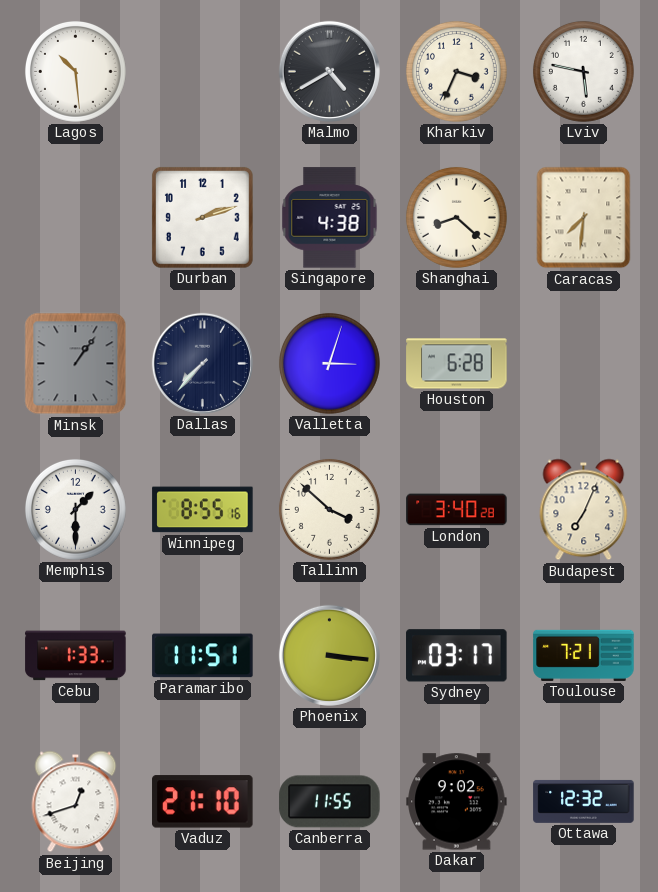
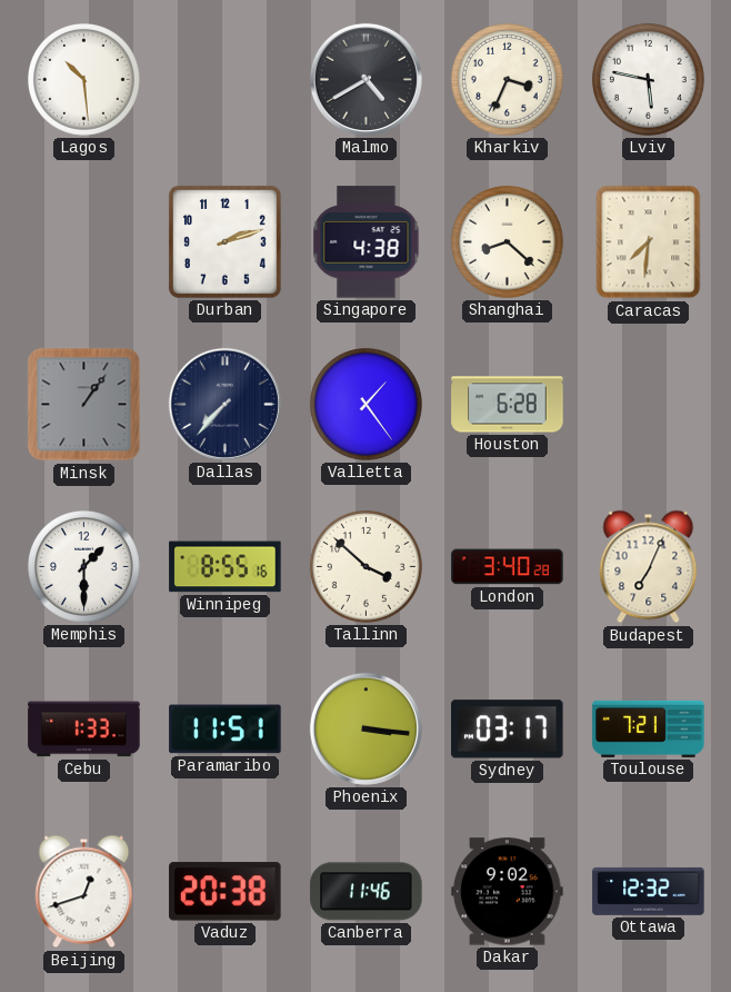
Valletta: 3:03 -> 1:24 (365, 404)
Vaduz: 21:10 -> 20:38 (226, 892)
Canberra: 11:55 -> 11:46 (367, 892)
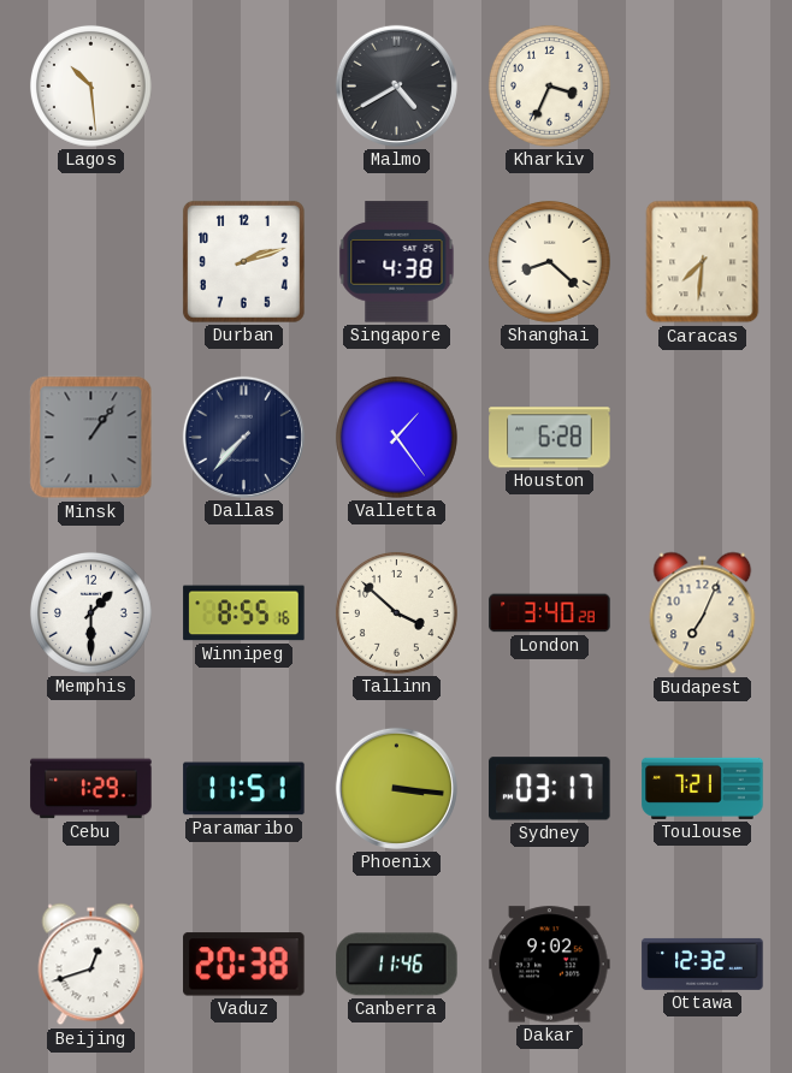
Lviv: 5:47 -> none (648, 79)
Cebu: 1:33 -> 1:29 (91, 789)
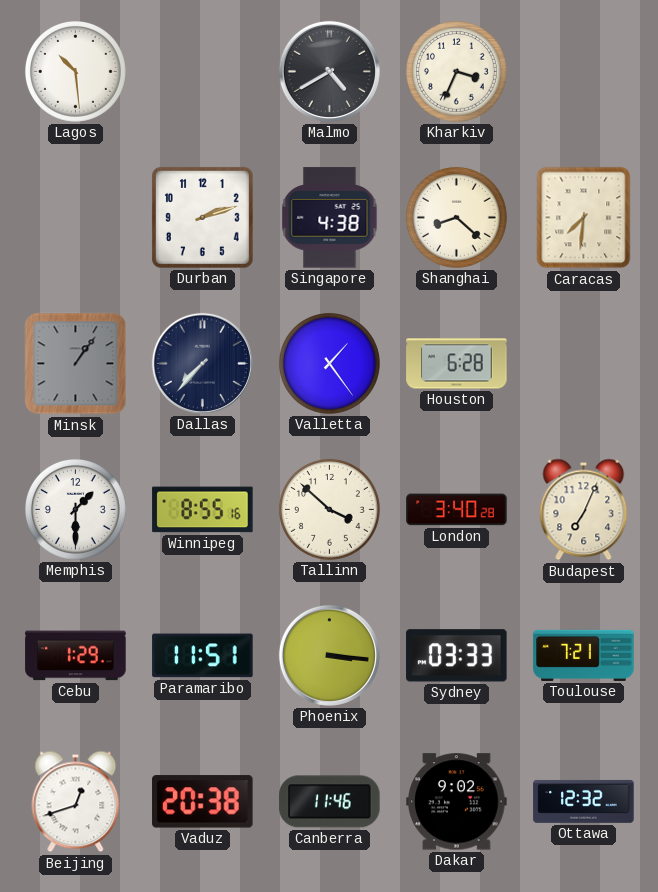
Sydney: 03:17 -> 03:33 (457, 656)
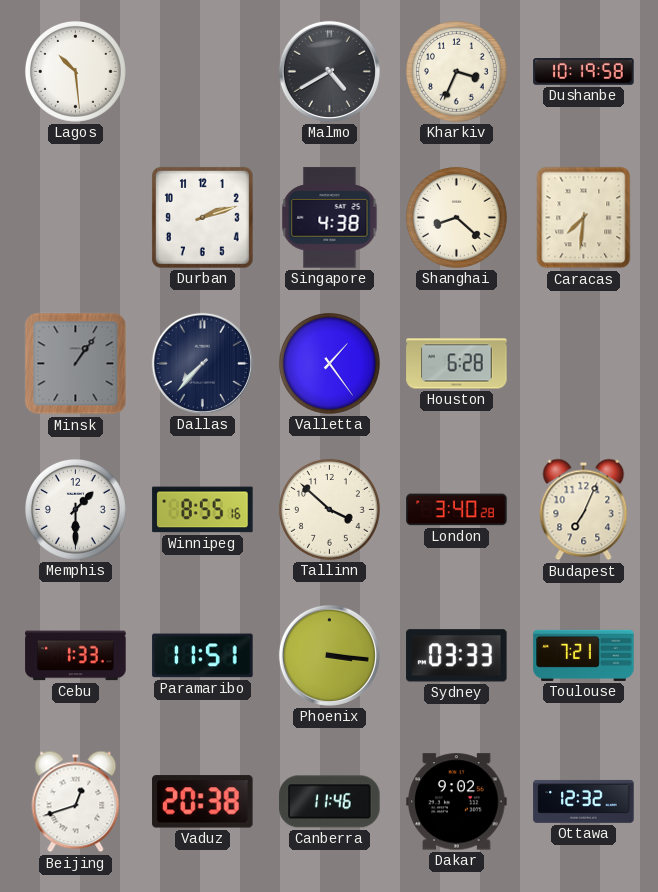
Dushanbe: none -> 10:19 (584, 72)
Cebu: 1:29 -> 1:33 (76, 656)
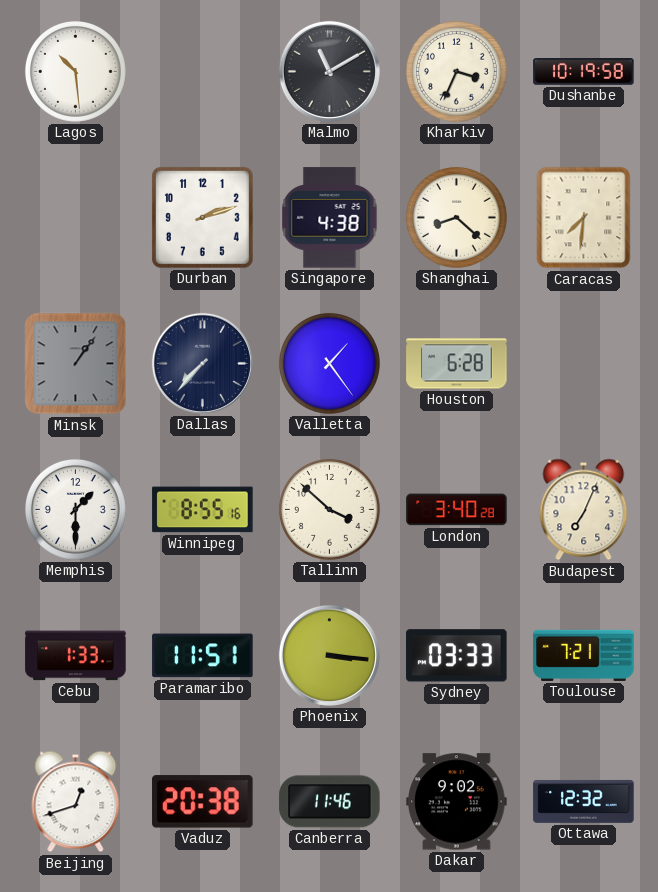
Malmo: 4:40 -> 11:10 (329, 71)
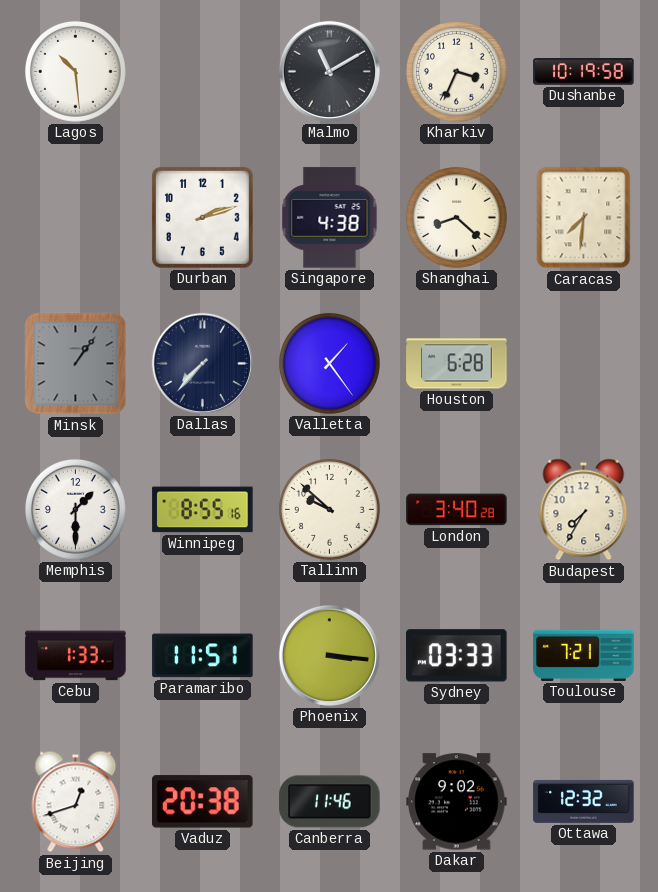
Tallinn: 3:52 -> 9:52 (329, 509)
Budapest: 7:04 -> 7:35 (584, 510)
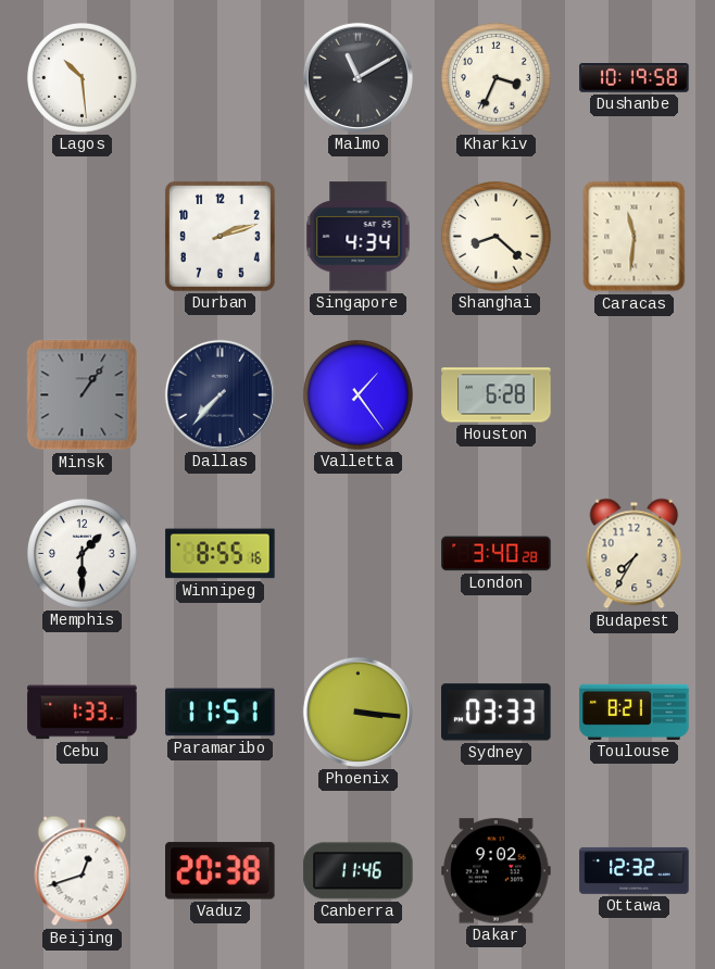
Singapore: 4:38 -> 4:34 (359, 237)
Caracas: 7:31 -> 11:31 (635, 237)
Tallinn: 9:52 -> none (329, 509)
Toulouse: 7:21 -> 8:21 (635, 712)
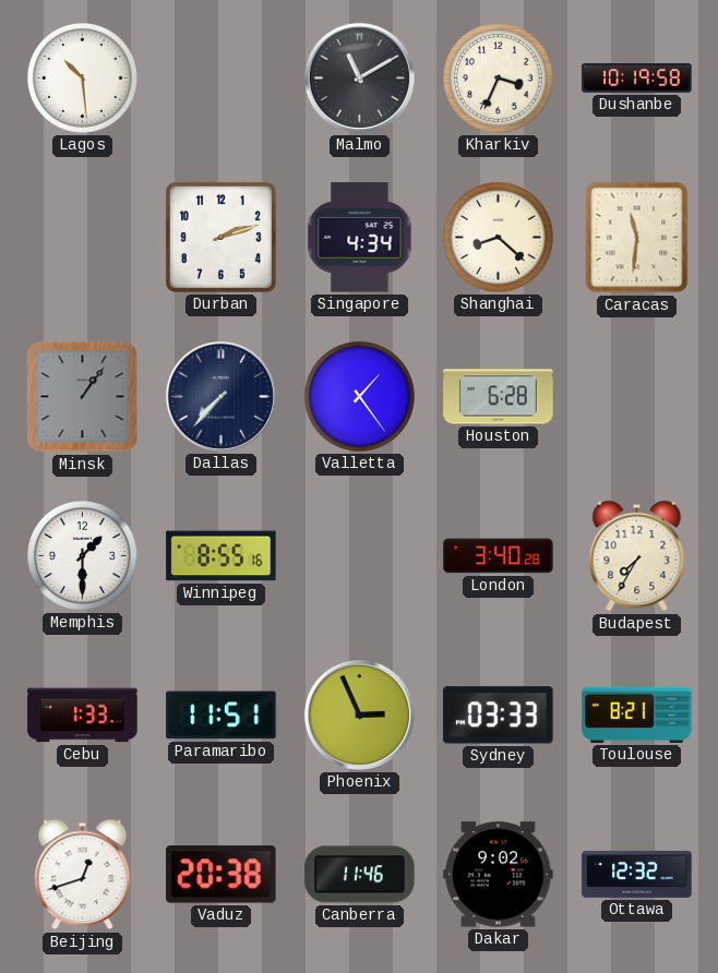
Phoenix: 3:16 -> 2:56 (359, 714)
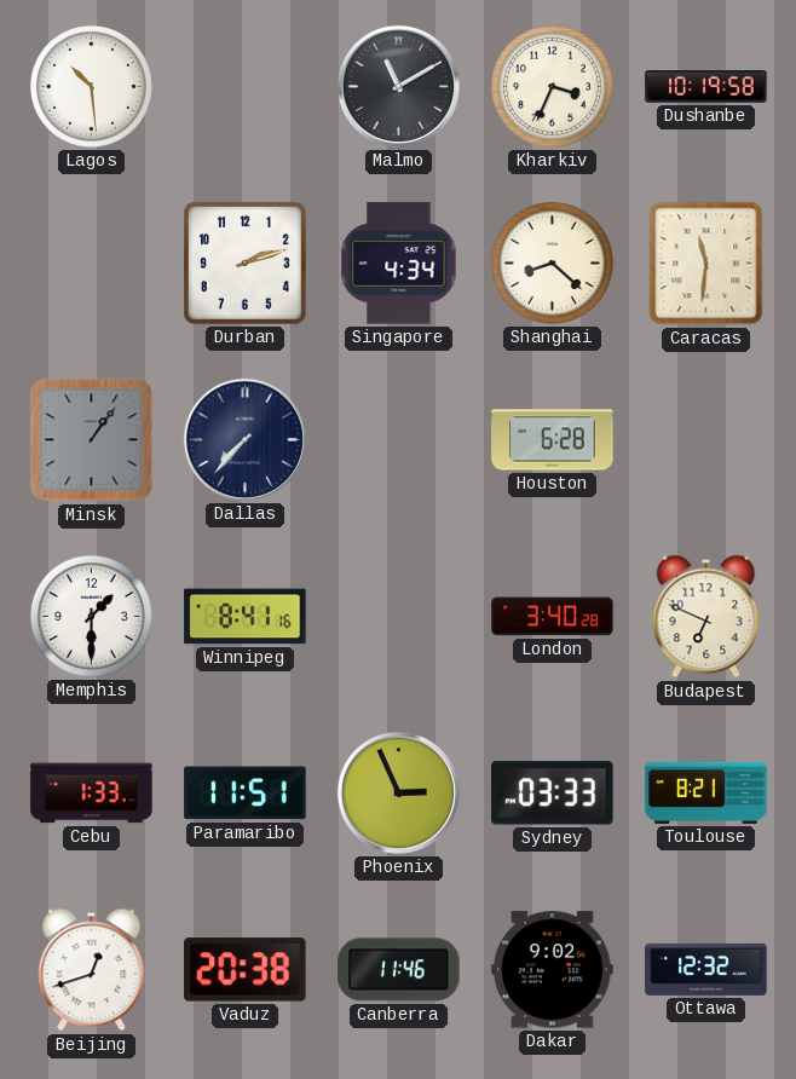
Valletta: 1:24 -> none (359, 396)
Winnipeg: 8:55 -> 8:41 (246, 617)
Budapest: 7:35 -> 6:49 (706, 617)
